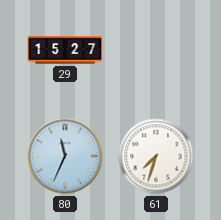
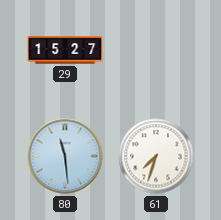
80: 11:34 -> 11:29 (65, 156)
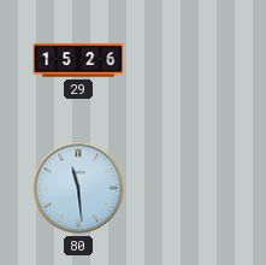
29: 15:27 -> 15:26 (78, 60)
61: 7:33 -> none (156, 156)
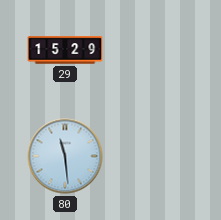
29: 15:26 -> 15:29 (65, 50)
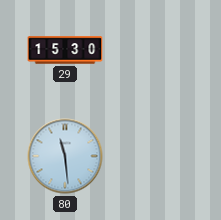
29: 15:29 -> 15:30 (65, 50)
